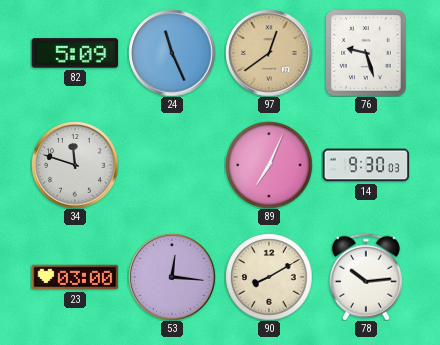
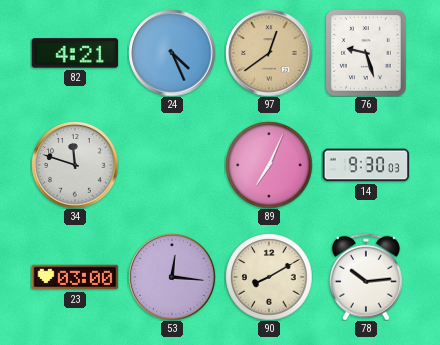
82: 5:09 -> 4:21 (75, 53)
24: 11:26 -> 4:26 (172, 53)
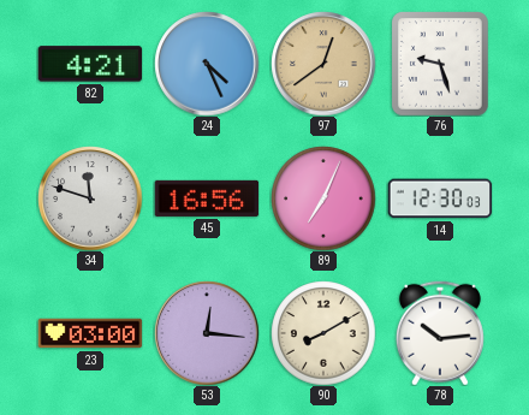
45: none -> 16:56 (207, 198)
14: 9:30 -> 12:30 (440, 198)
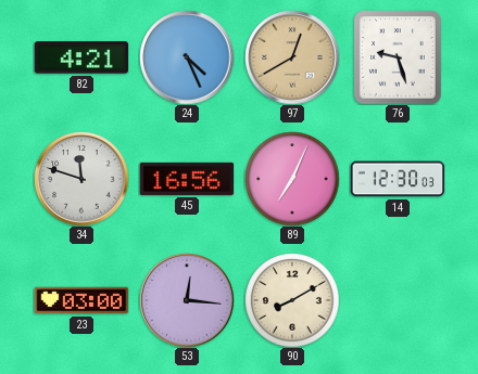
97: 12:39 -> 12:40 (292, 57)
78: 10:14 -> none (440, 333)
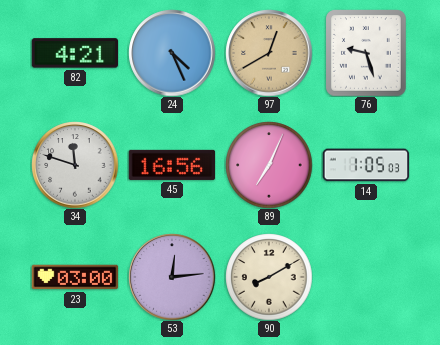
14: 12:30 -> 1:05 (366, 165)
53: 12:16 -> 12:14 (172, 277)
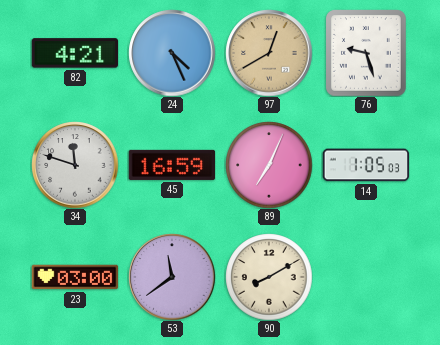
45: 16:56 -> 16:59 (172, 165)
53: 12:14 -> 11:39 (172, 277)
